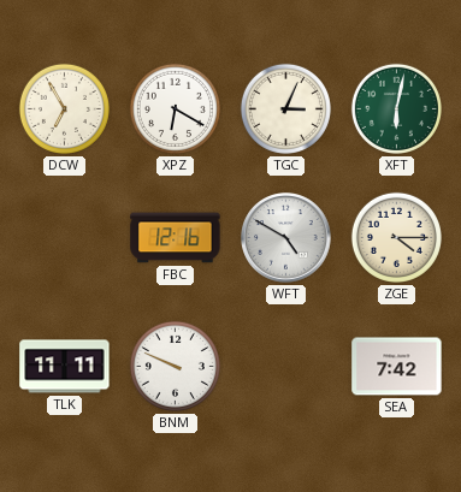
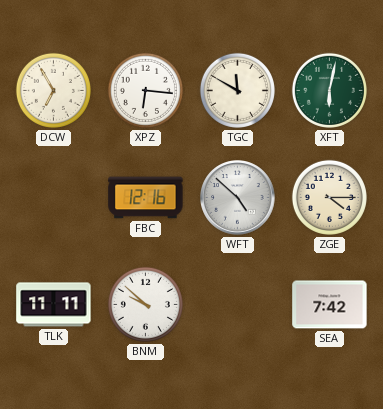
XPZ: 6:20 -> 6:16 (145, 90)
TGC: 3:04 -> 11:50 (237, 90)
WFT: 4:50 -> 4:52 (238, 198)
BNM: 9:49 -> 9:52 (145, 304)
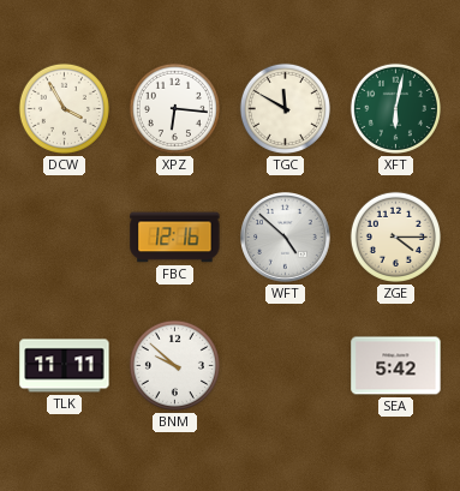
DCW: 6:55 -> 3:55 (64, 108)
SEA: 7:42 -> 5:42 (396, 366)
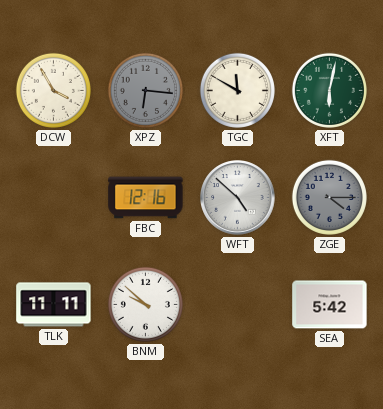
XPZ dial: white -> grey (145, 90)
ZGE dial: cream -> grey (329, 197)
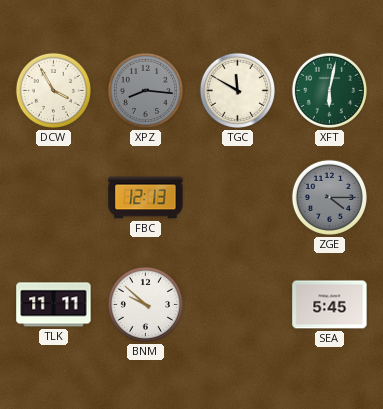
XPZ: 6:16 -> 8:16 (145, 90)
FBC: 12:16 -> 12:13 (146, 198)
WFT: 4:52 -> none (238, 198)
SEA: 5:42 -> 5:45 (330, 305)
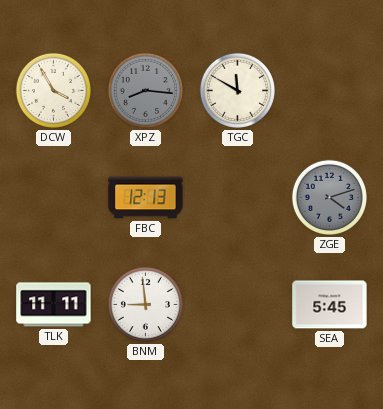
XFT: 6:02 -> none (329, 90)
ZGE: 4:15 -> 4:12 (329, 197)
BNM: 9:52 -> 8:59 (145, 304)
